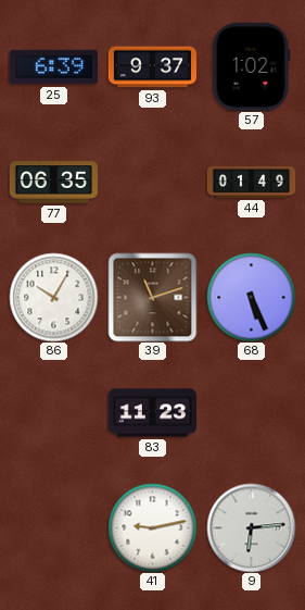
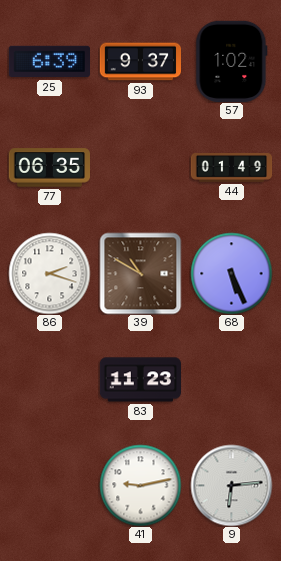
86: 10:05 -> 2:18 (49, 273)
39: 11:12 -> 10:50 (140, 273)
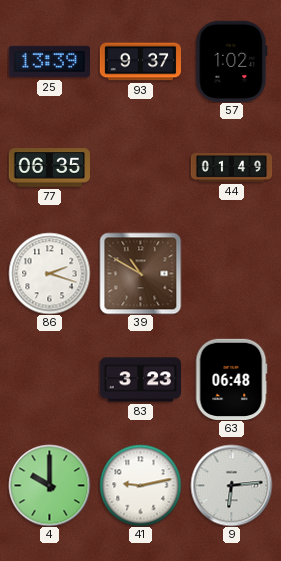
25: 6:39 -> 13:39 (49, 62)
68: 5:26 -> none (231, 273)
83: 11:23 -> 3:23 (140, 380)
63: none -> 06:48 (231, 379)
4: none -> 10:00 (49, 485)
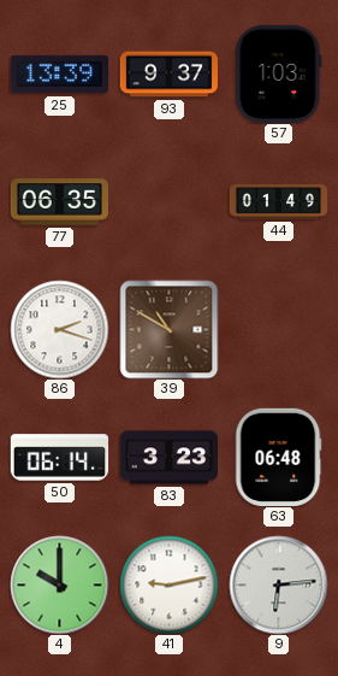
57: 1:02 -> 1:03 (279, 74)
50: none -> 06:14 (59, 458)
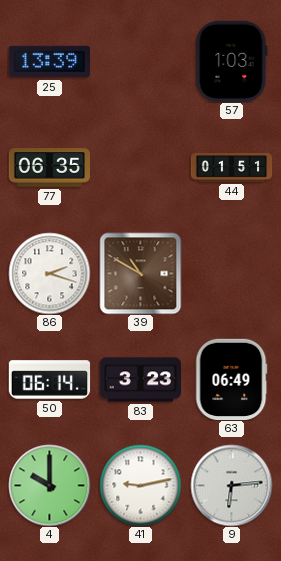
93: 9:37 -> none (168, 75)
44: 01:49 -> 01:51 (231, 168)
63: 06:48 -> 06:49 (231, 379)
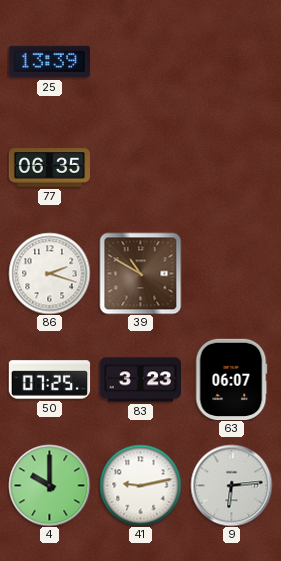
57: 1:03 -> none (232, 61)
44: 01:51 -> none (231, 168)
50: 06:14 -> 07:25 (49, 380)
63: 06:49 -> 06:07 (231, 379)
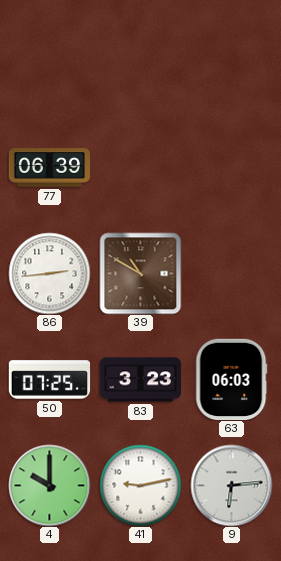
25: 13:39 -> none (49, 62)
77: 06:35 -> 06:39 (49, 168)
86: 2:18 -> 2:44 (49, 273)
63: 06:07 -> 06:03 (231, 379)
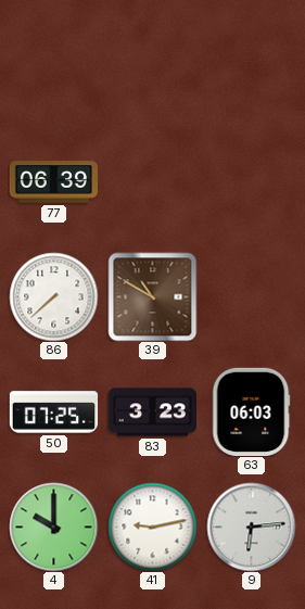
86: 2:44 -> 7:38 (53, 296)
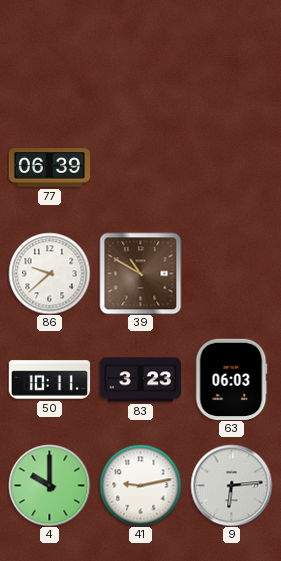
86: 7:38 -> 9:38 (49, 273)
50: 07:25 -> 10:11 (49, 380)
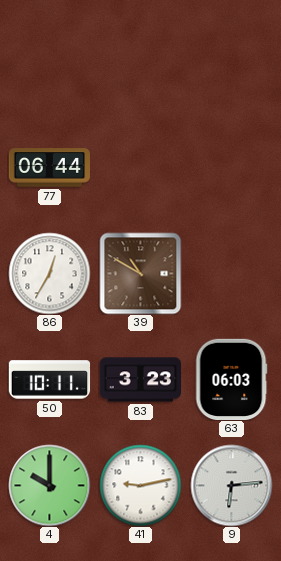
77: 06:39 -> 06:44 (49, 168)
86: 9:38 -> 12:35 (49, 273)
